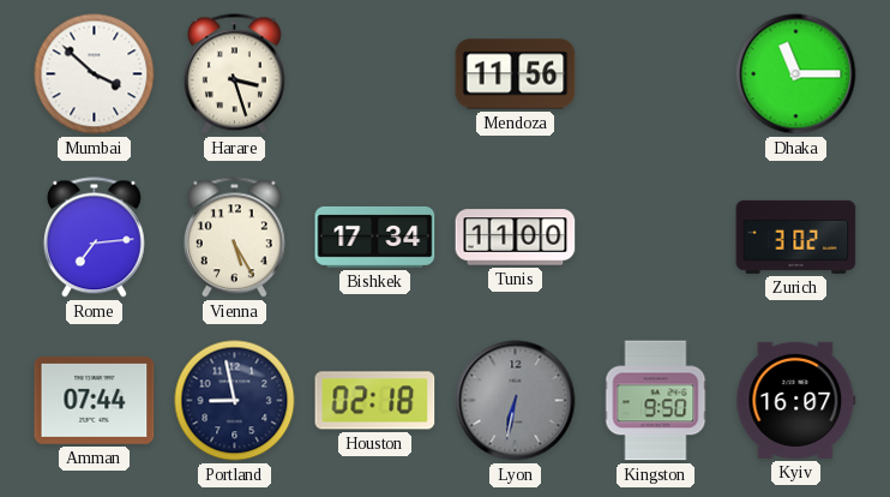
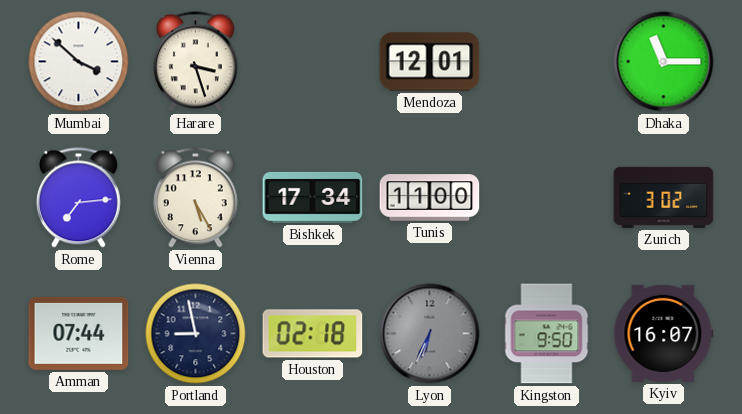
Mendoza: 11:56 -> 12:01 (430, 62)
Lyon: 6:32 -> 6:34 (430, 334)
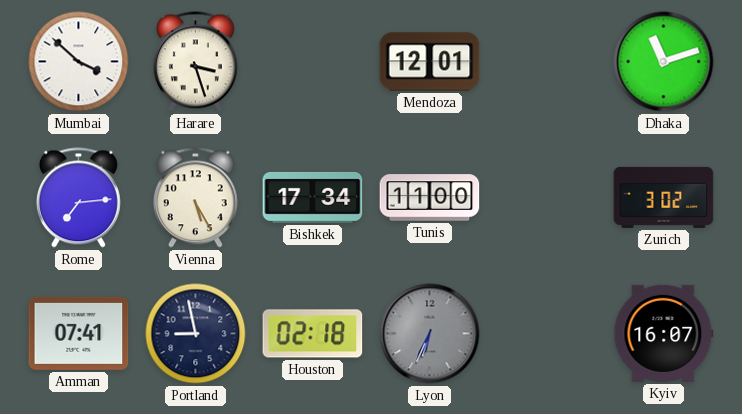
Dhaka: 11:15 -> 11:12 (664, 62)
Amman: 07:44 -> 07:41 (79, 333)
Kingston: 9:50 -> none (547, 334)
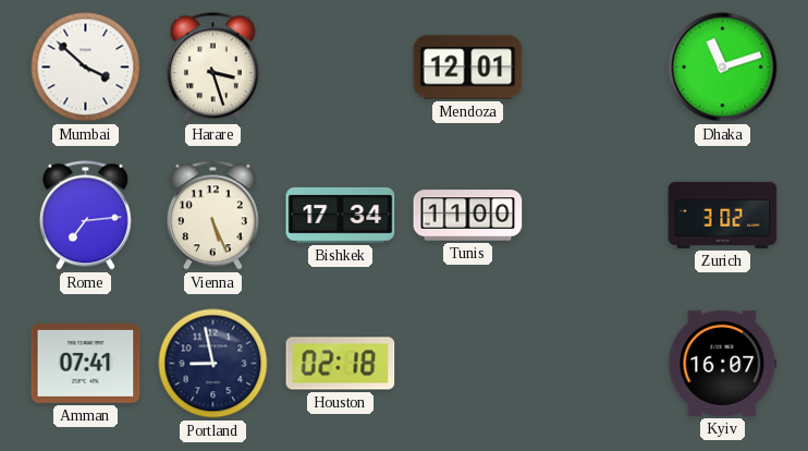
Vienna: 5:25 -> 5:26 (212, 216)
Lyon: 6:34 -> none (430, 334)
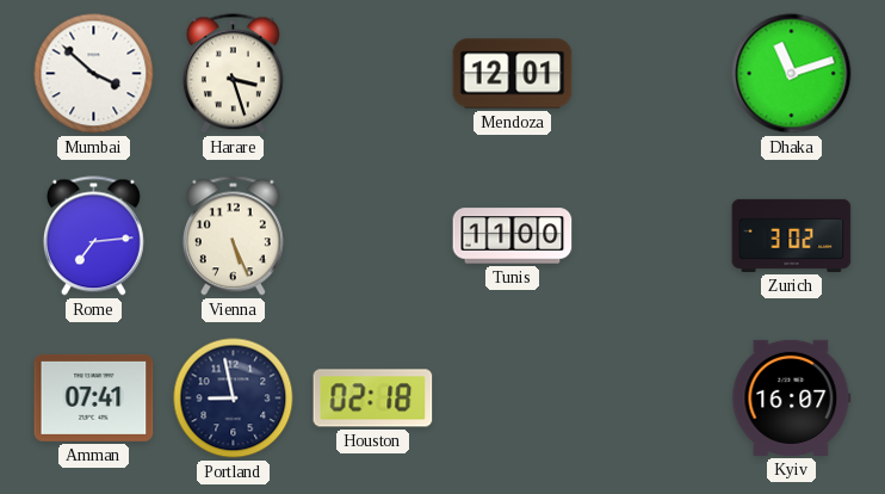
Bishkek: 17:34 -> none (341, 215)
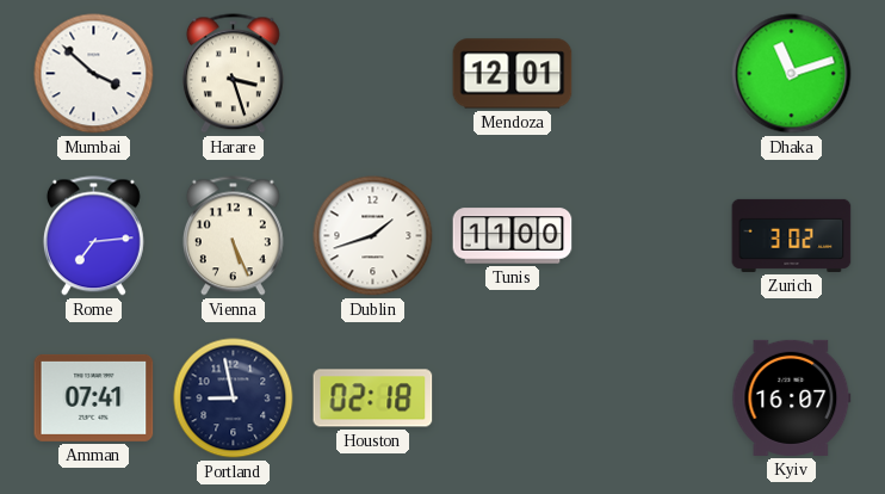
Dublin: none -> 1:42 (373, 236)
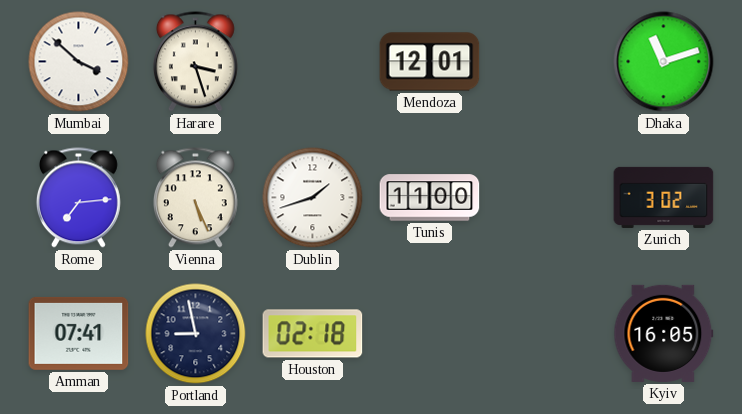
Kyiv: 16:07 -> 16:05 (664, 333)
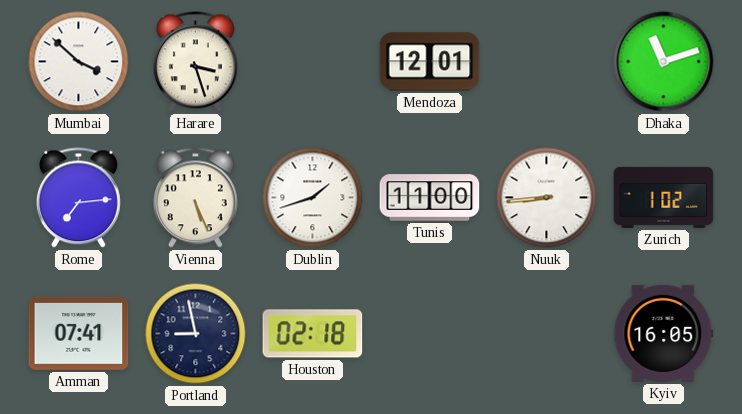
Nuuk: none -> 8:44 (547, 198)
Zurich: 3:02 -> 1:02 (664, 197)
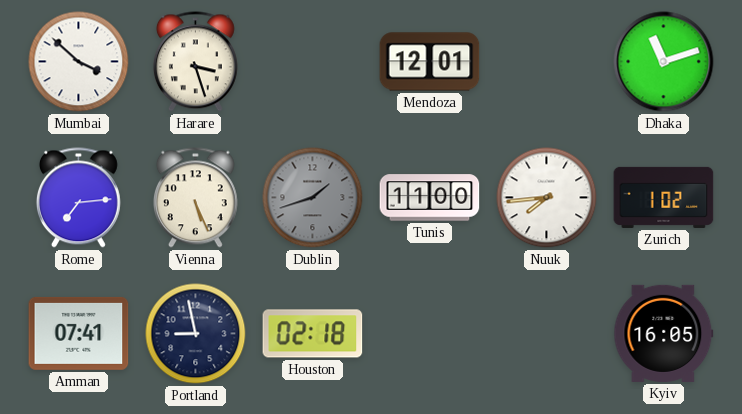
Dublin dial: white -> grey (313, 198)
Nuuk: 8:44 -> 7:44 (547, 198)
